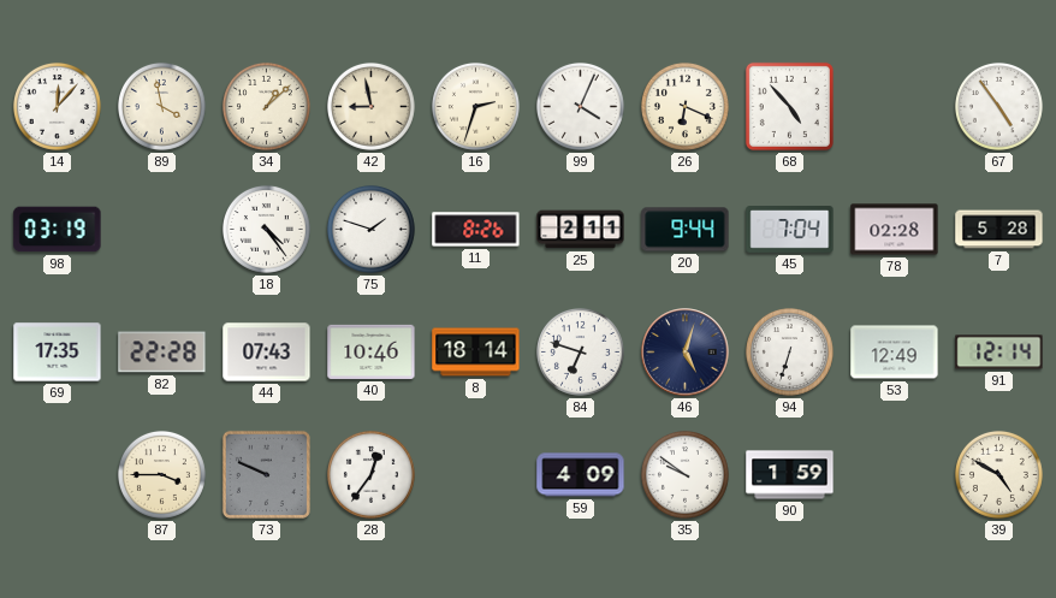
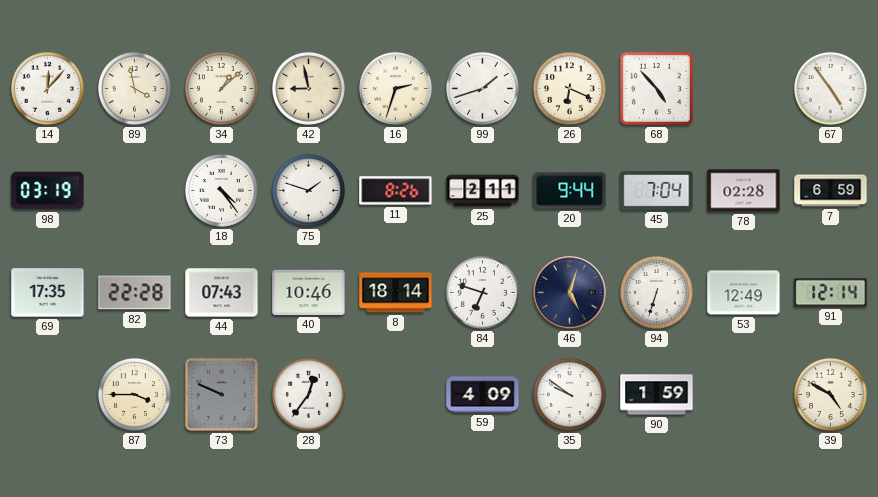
99: 4:04 -> 1:42 (482, 88)
7: 5:28 -> 6:59 (831, 191)
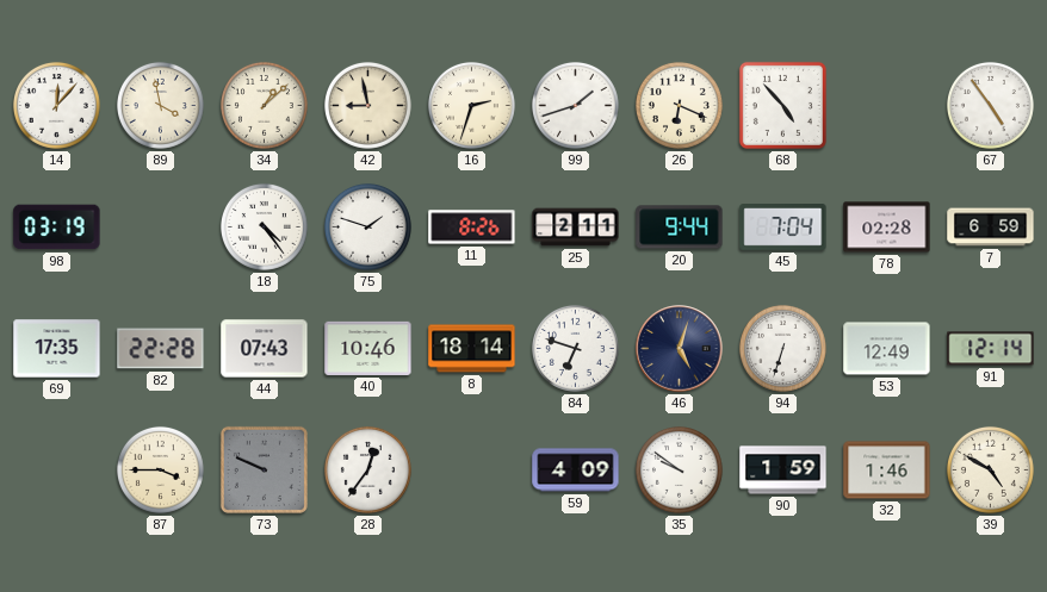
32: none -> 1:46 (887, 471)
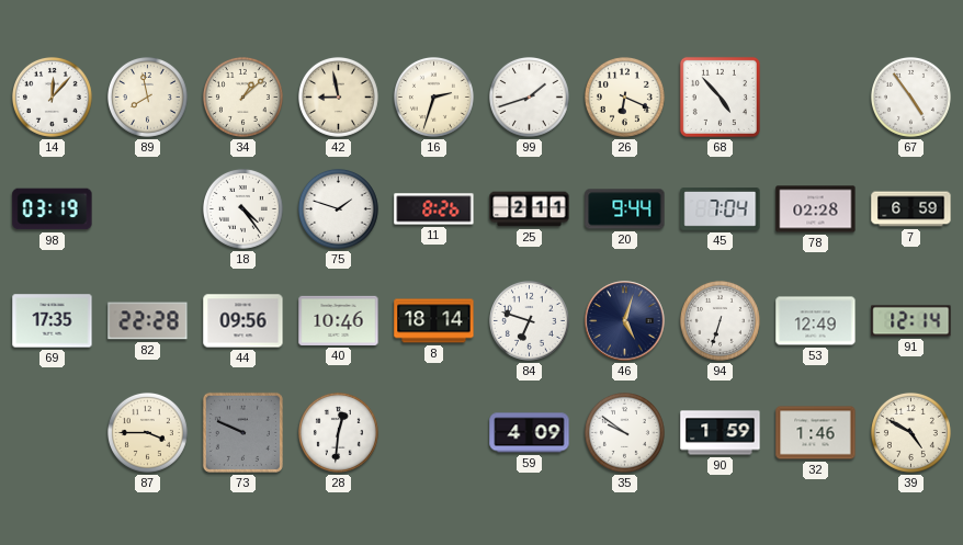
89: 3:58 -> 7:58 (147, 96)
44: 07:43 -> 09:56 (243, 321)
28: 12:36 -> 12:31 (338, 432)
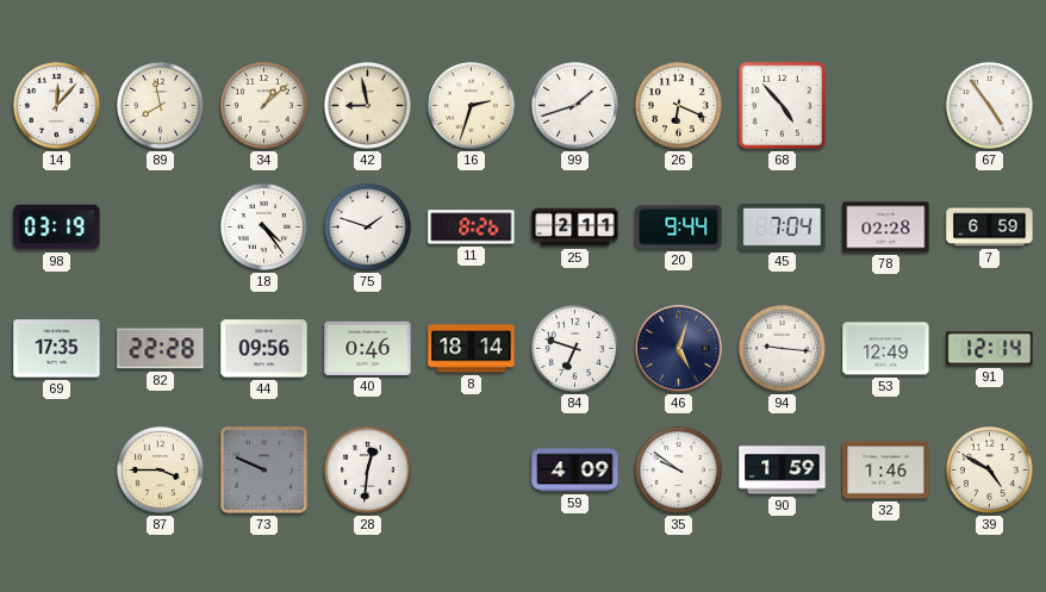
40: 10:46 -> 0:46 (368, 348)
94: 6:33 -> 9:16 (782, 348)
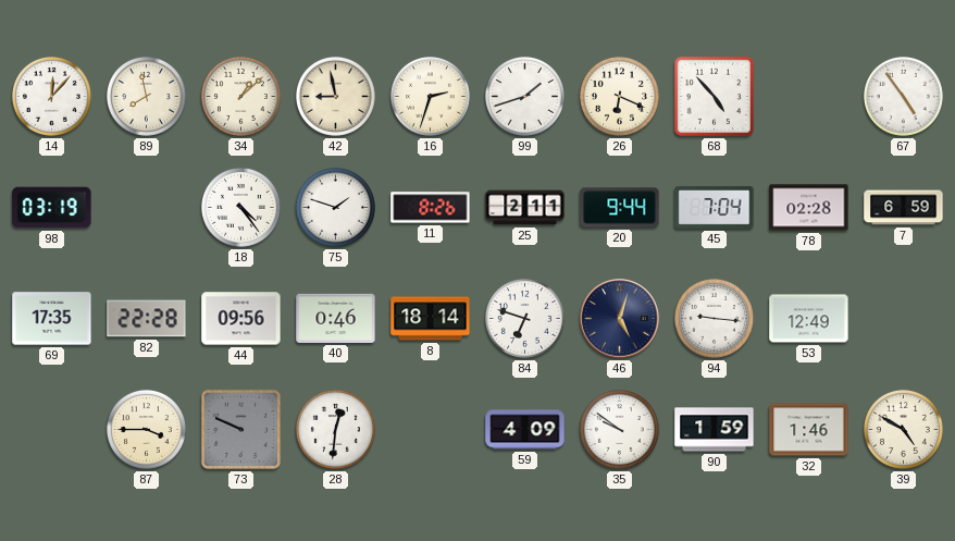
91: 12:14 -> none (990, 349)
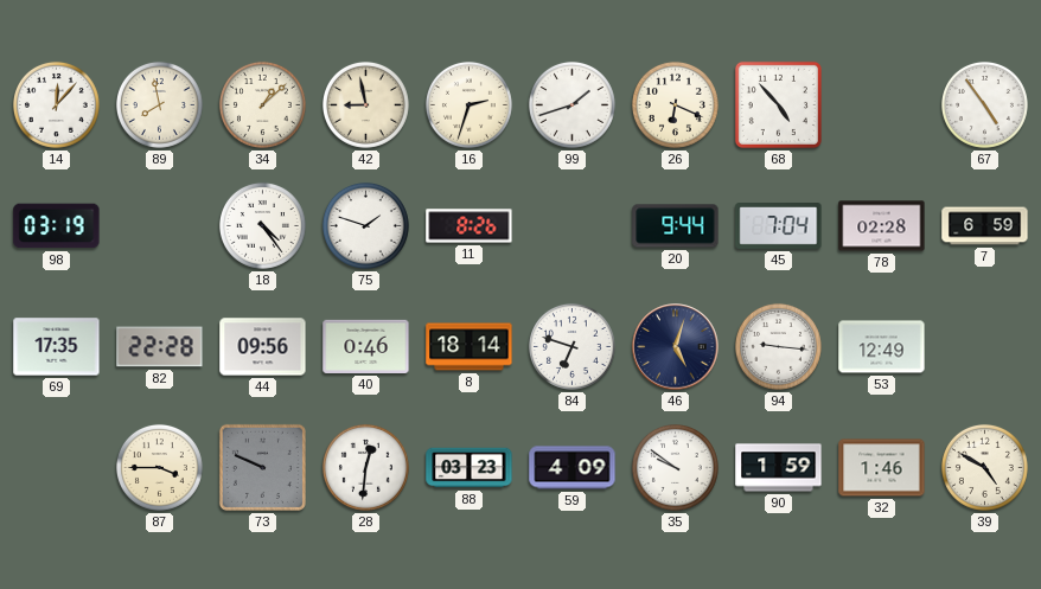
25: 2:11 -> none (525, 208)
88: none -> 03:23 (470, 468)
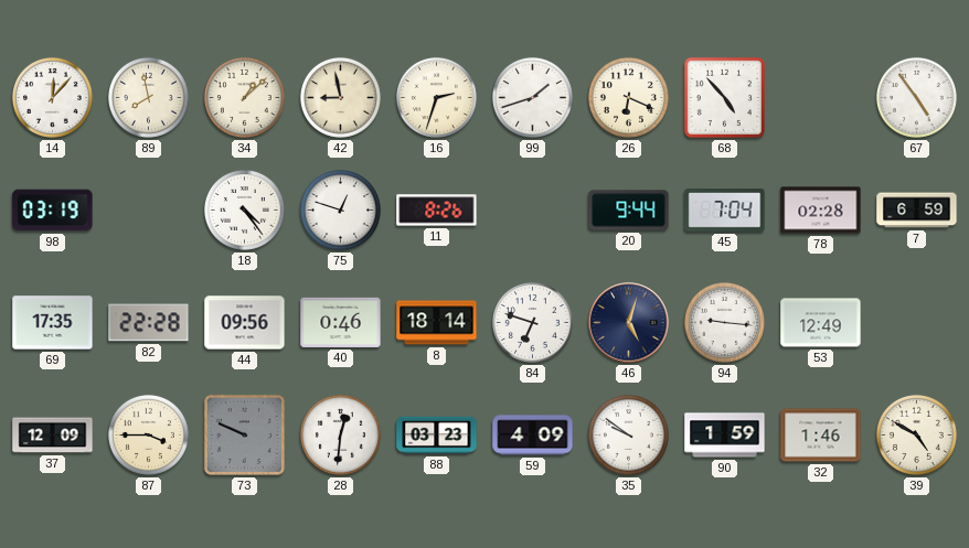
75: 1:48 -> 12:48 (340, 209)
37: none -> 12:09 (53, 436)
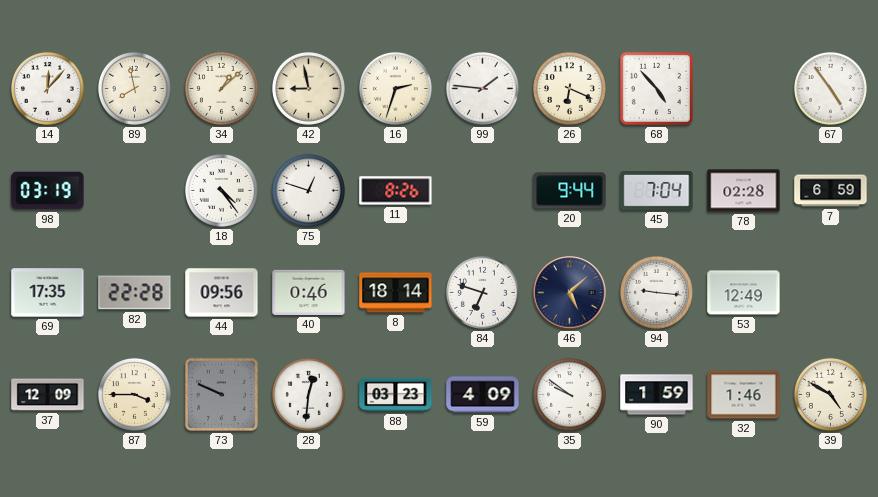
99: 1:42 -> 1:46 (482, 88)
46: 5:03 -> 5:08 (570, 293)
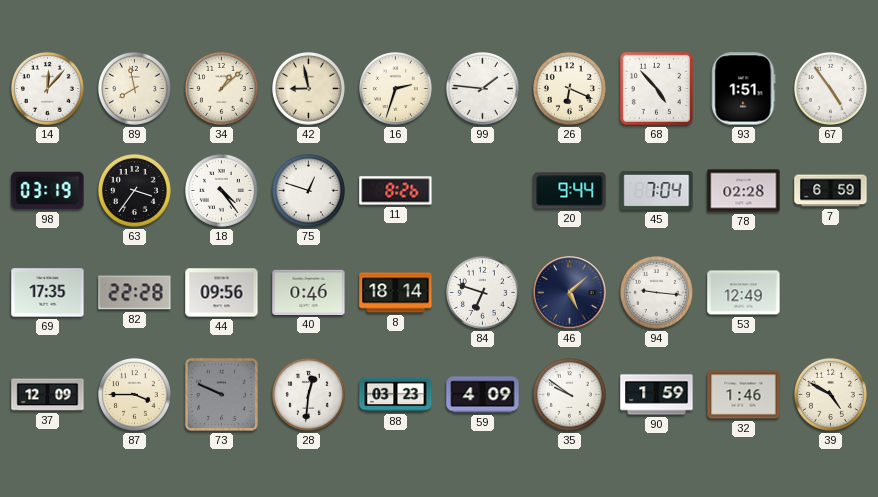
93: none -> 1:51 (744, 89)
63: none -> 3:36 (134, 190)
